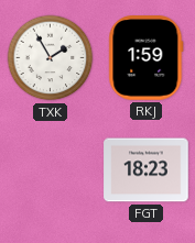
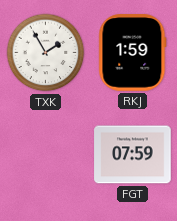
FGT: 18:23 -> 07:59 (133, 155)
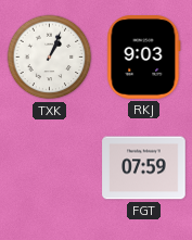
TXK: 1:55 -> 1:04 (50, 58)
RKJ: 1:59 -> 9:03 (144, 58)
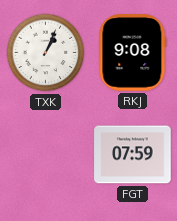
RKJ: 9:03 -> 9:08 (133, 53)
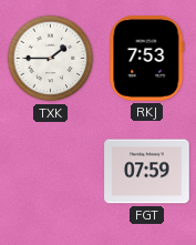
TXK: 1:04 -> 1:45 (51, 59)
RKJ: 9:08 -> 7:53 (147, 59)
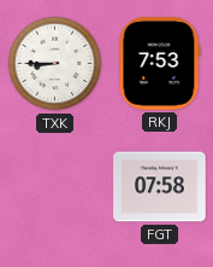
TXK: 1:45 -> 8:45 (55, 64)
FGT: 07:59 -> 07:58 (160, 187)
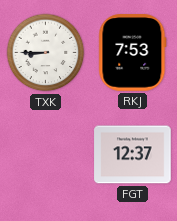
FGT: 07:58 -> 12:37 (133, 155)
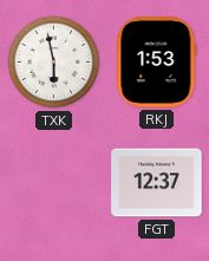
TXK: 8:45 -> 5:58 (54, 63)
RKJ: 7:53 -> 1:53 (157, 63)
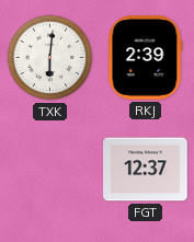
TXK: 5:58 -> 6:01 (50, 58)
RKJ: 1:53 -> 2:39 (146, 58)
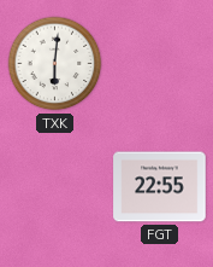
RKJ: 2:39 -> none (146, 58)
FGT: 12:37 -> 22:55 (160, 187)
